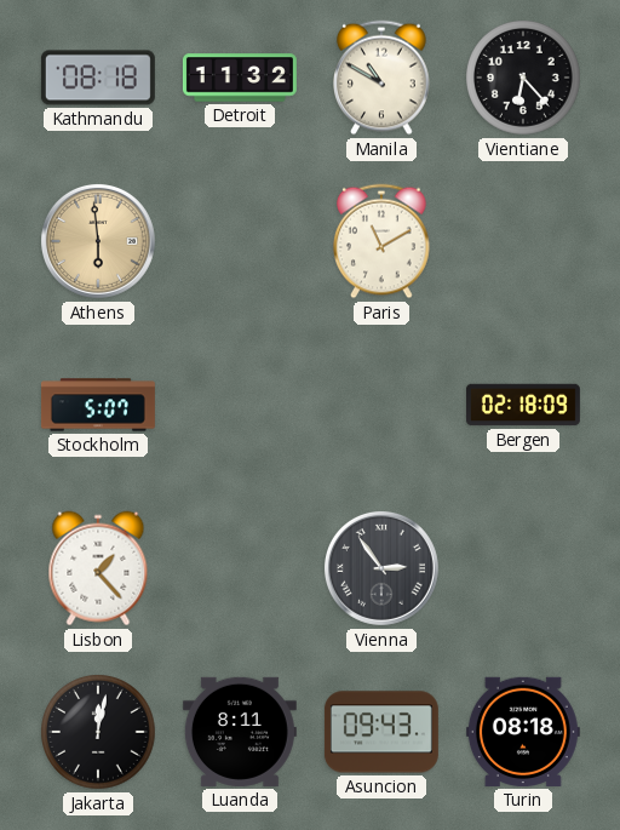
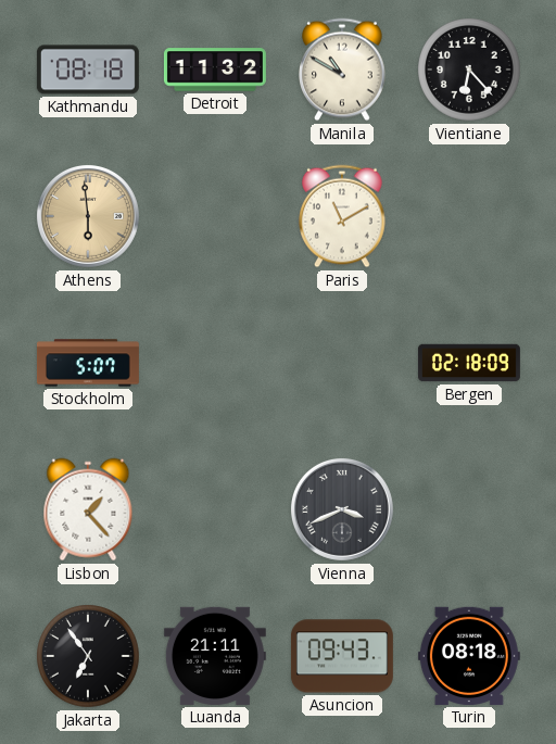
Vienna: 2:54 -> 3:41 (342, 509)
Jakarta: 12:02 -> 6:54 (88, 656)
Luanda: 8:11 -> 21:11 (215, 656)
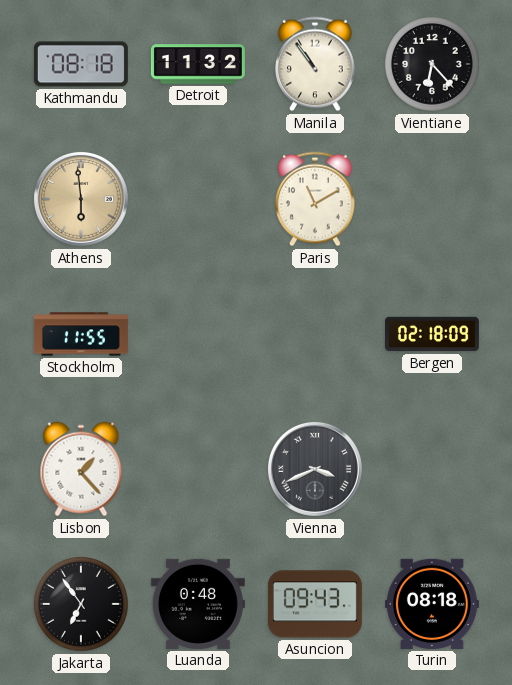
Manila: 10:50 -> 10:54 (316, 64)
Stockholm: 5:07 -> 11:55 (81, 334)
Luanda: 21:11 -> 0:48 (198, 604)
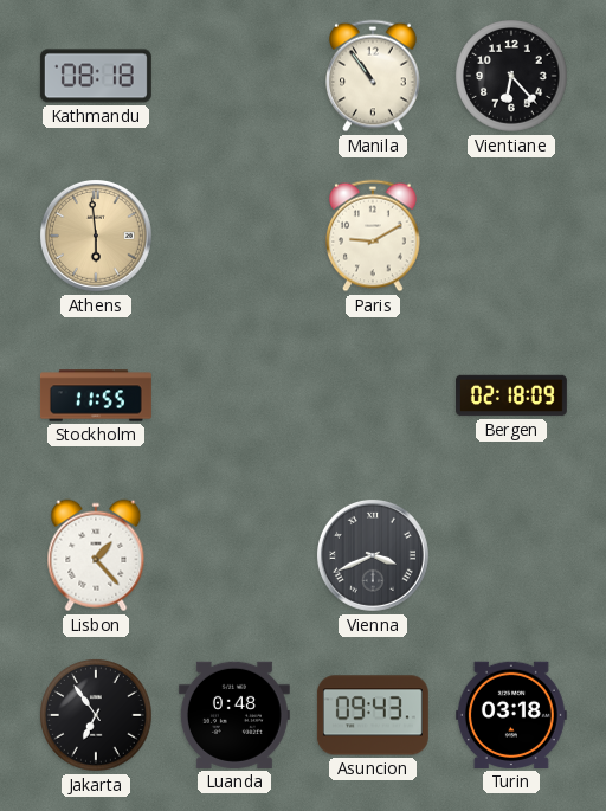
Detroit: 11:32 -> none (198, 64)
Paris: 11:10 -> 9:10 (374, 236)
Turin: 08:18 -> 03:18 (511, 715)
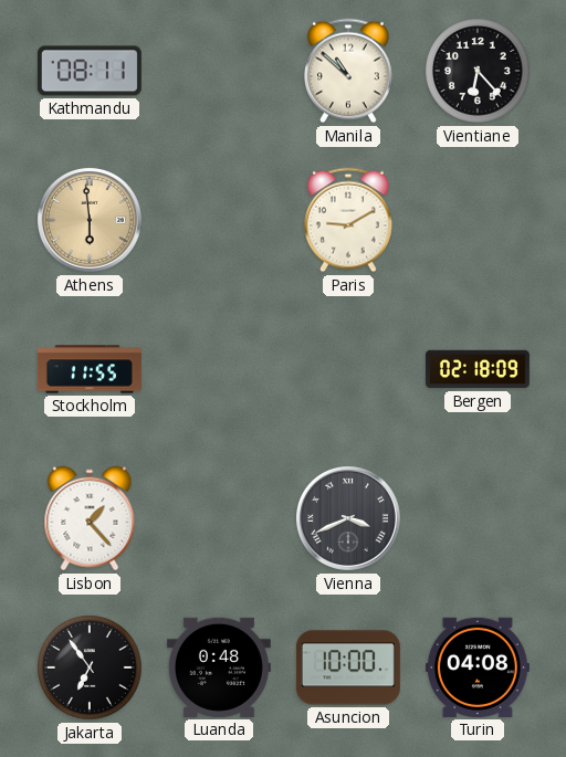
Kathmandu: 08:18 -> 08:11 (90, 71)
Manila: 10:54 -> 10:52 (349, 71)
Asuncion: 09:43 -> 10:00 (348, 667)
Turin: 03:18 -> 04:08 (478, 667)
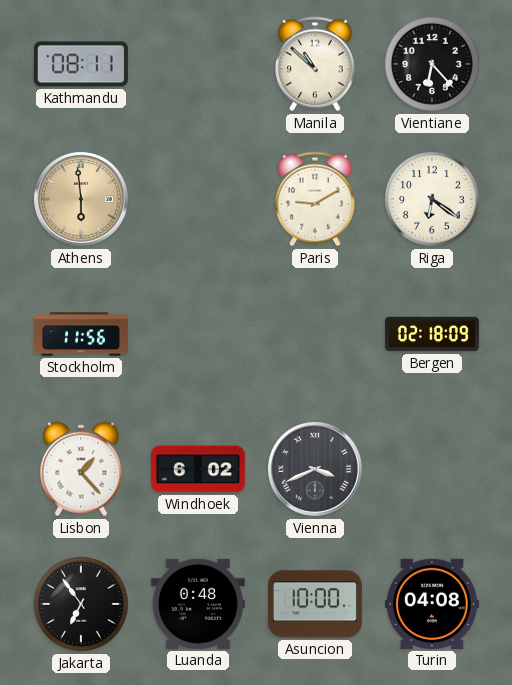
Riga: none -> 6:21 (432, 199)
Stockholm: 11:55 -> 11:56 (81, 334)
Windhoek: none -> 6:02 (198, 469)
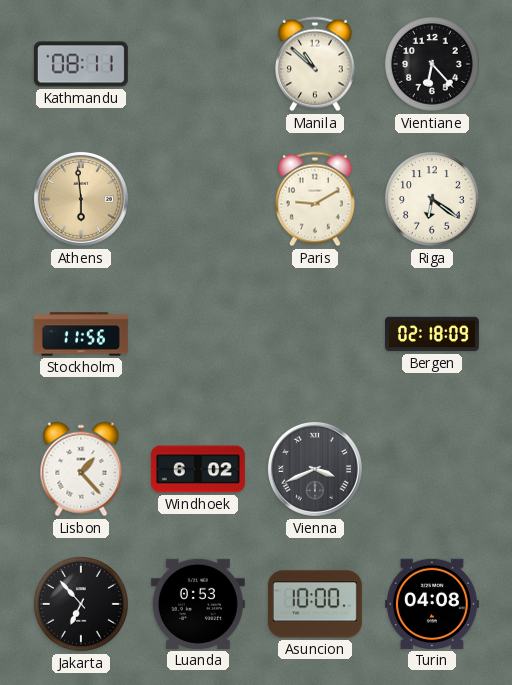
Jakarta: 6:54 -> 6:53 (81, 604)
Luanda: 0:48 -> 0:53 (198, 604)
